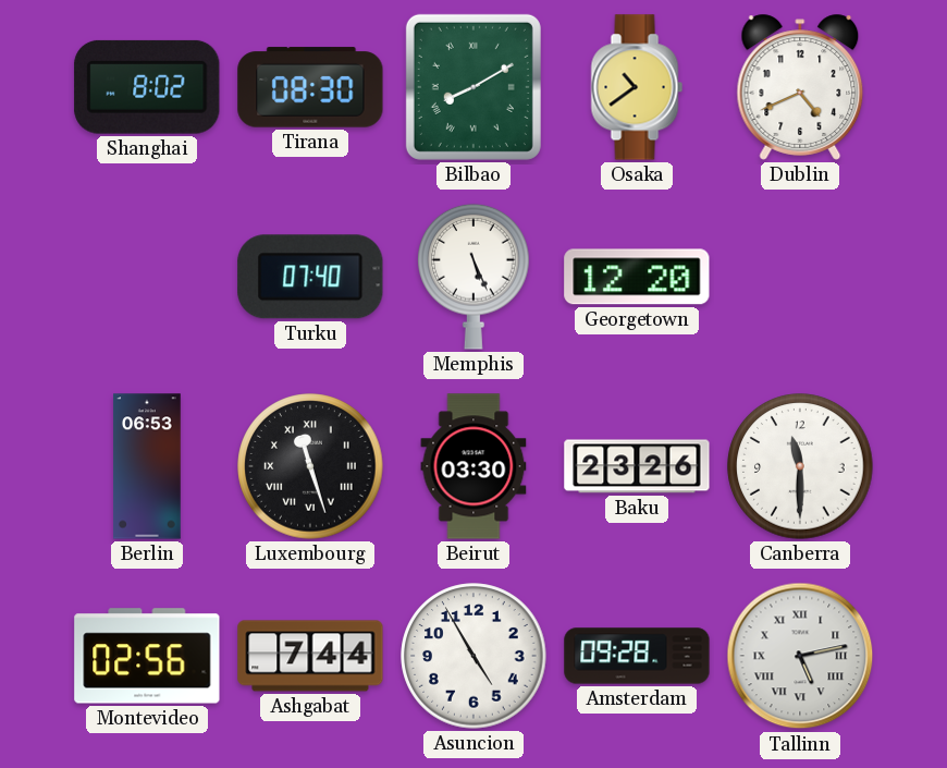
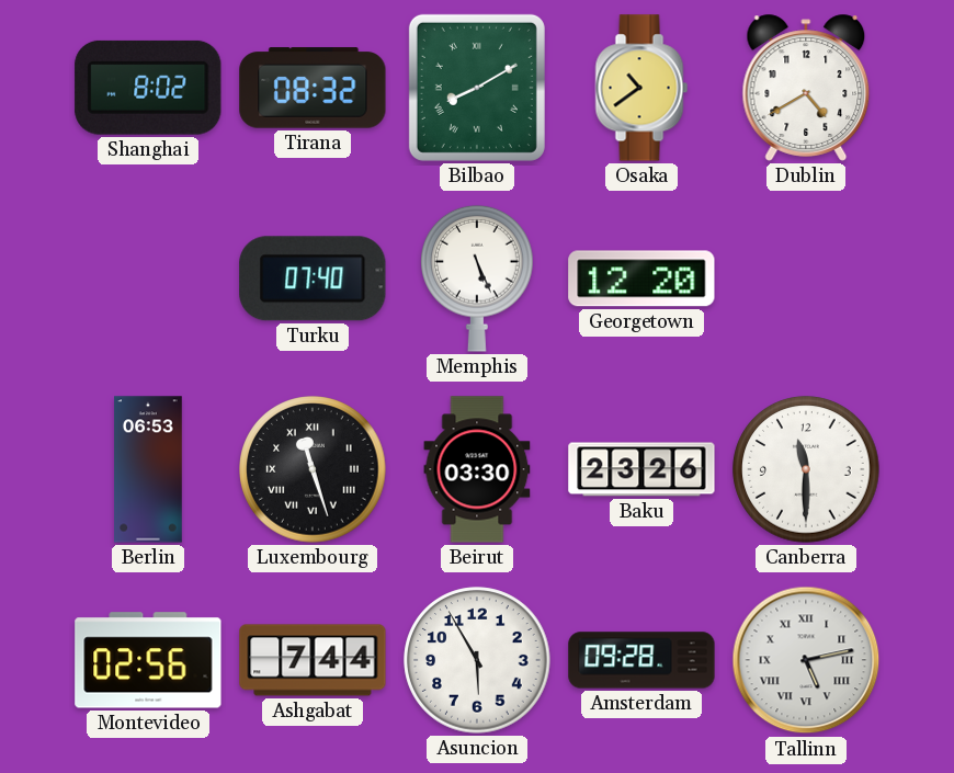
Tirana: 08:30 -> 08:32 (313, 88)
Dublin: 4:41 -> 4:40 (806, 88)
Asuncion: 4:55 -> 5:55 (477, 660)
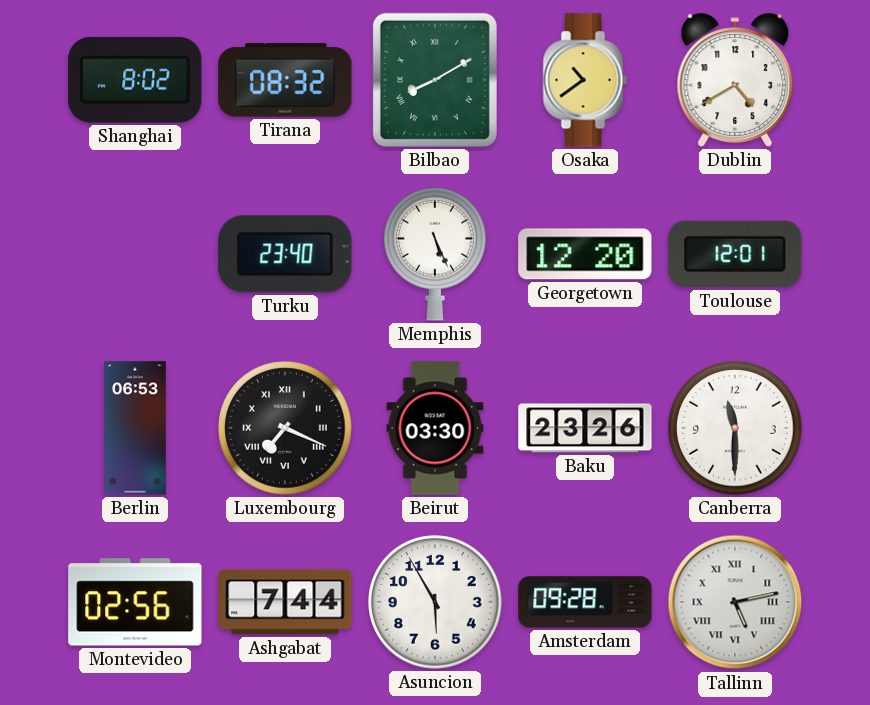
Turku: 07:40 -> 23:40 (285, 254)
Toulouse: none -> 12:01 (735, 254)
Luxembourg: 11:27 -> 7:19 (285, 428)
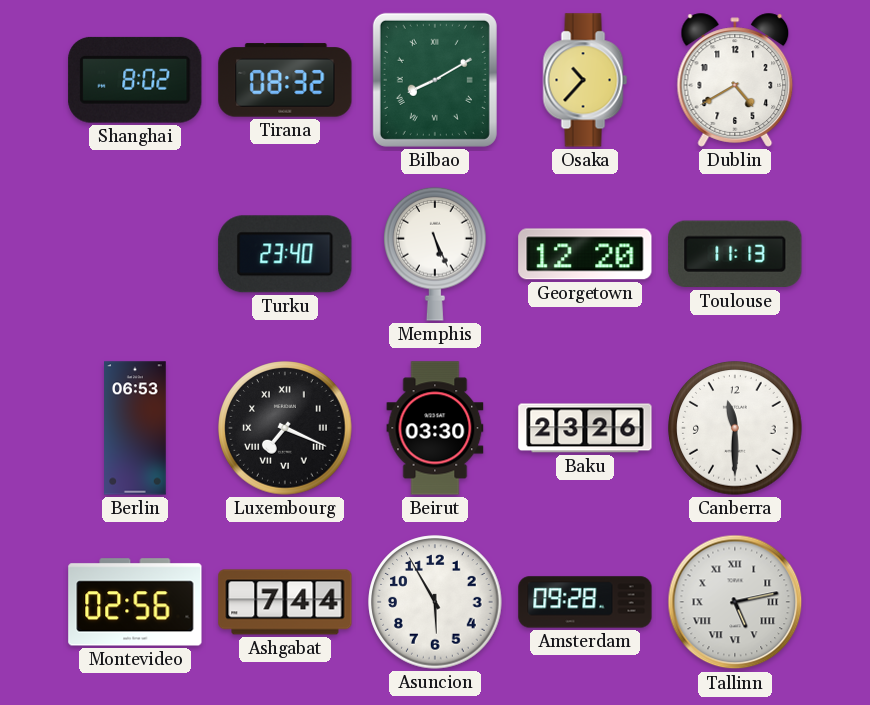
Osaka: 10:39 -> 10:37 (585, 80)
Toulouse: 12:01 -> 11:13 (735, 254)
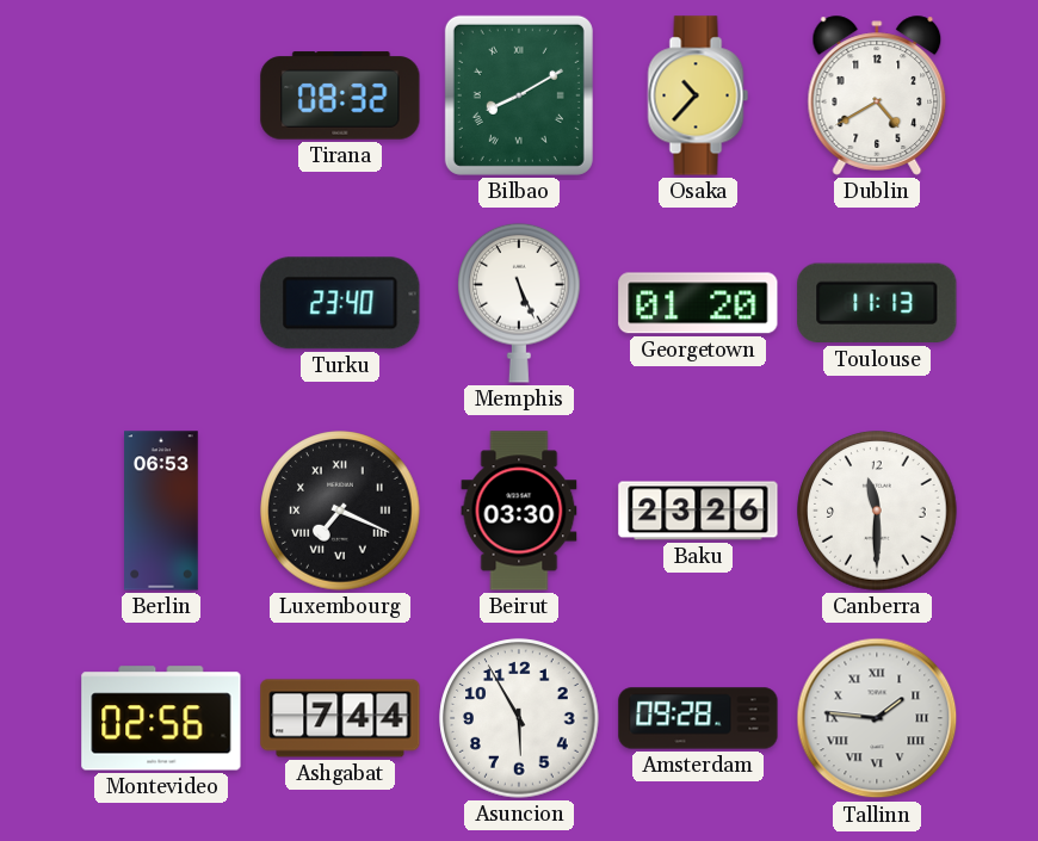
Shanghai: 8:02 -> none (135, 80)
Georgetown: 12:20 -> 01:20 (698, 303)
Tallinn: 5:13 -> 1:46 (877, 718)
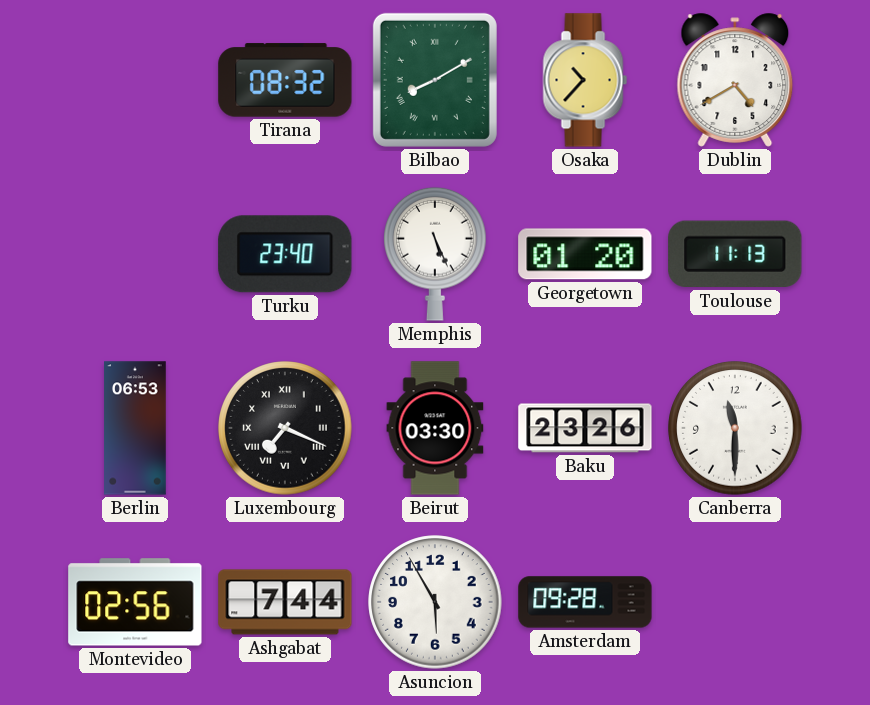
Tallinn: 1:46 -> none (877, 718)
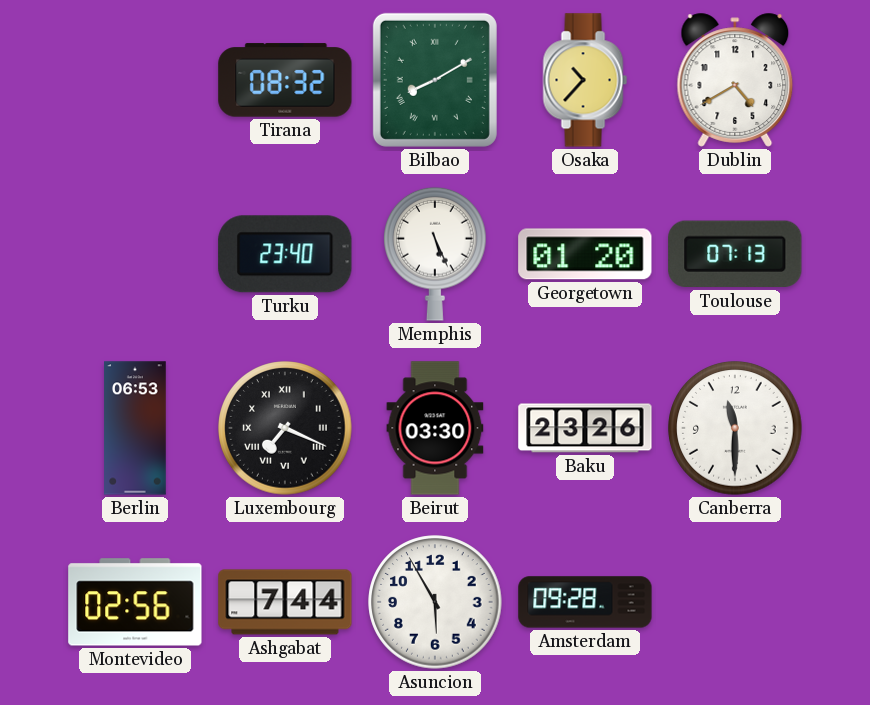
Toulouse: 11:13 -> 07:13 (735, 254)
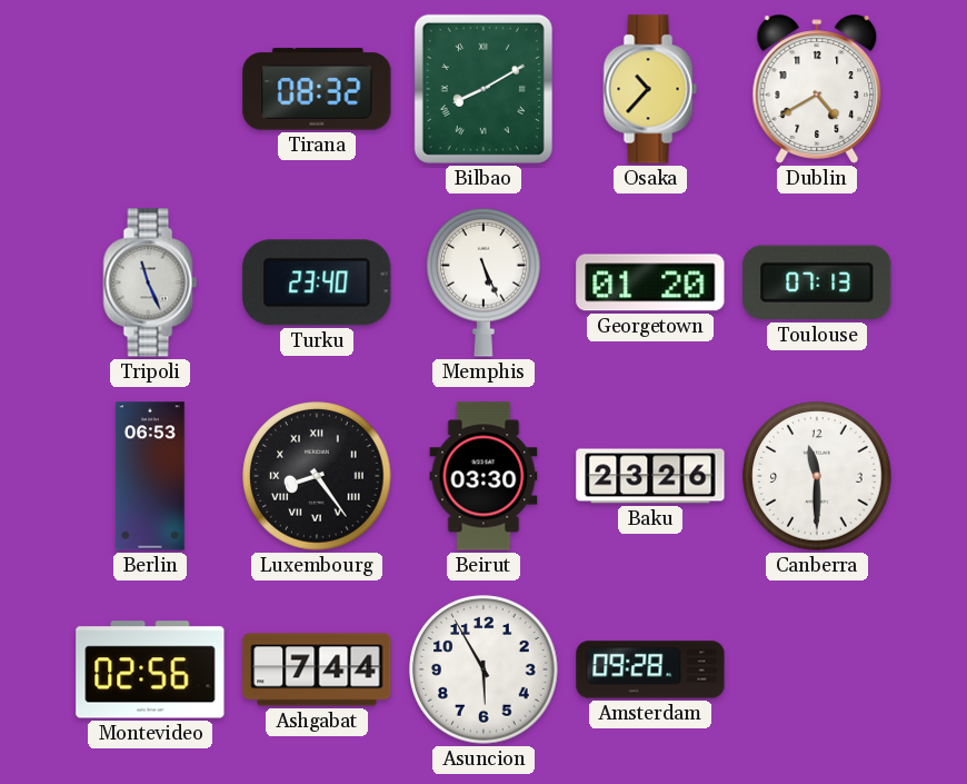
Tripoli: none -> 11:26 (150, 282)
Luxembourg: 7:19 -> 8:24 (317, 476)
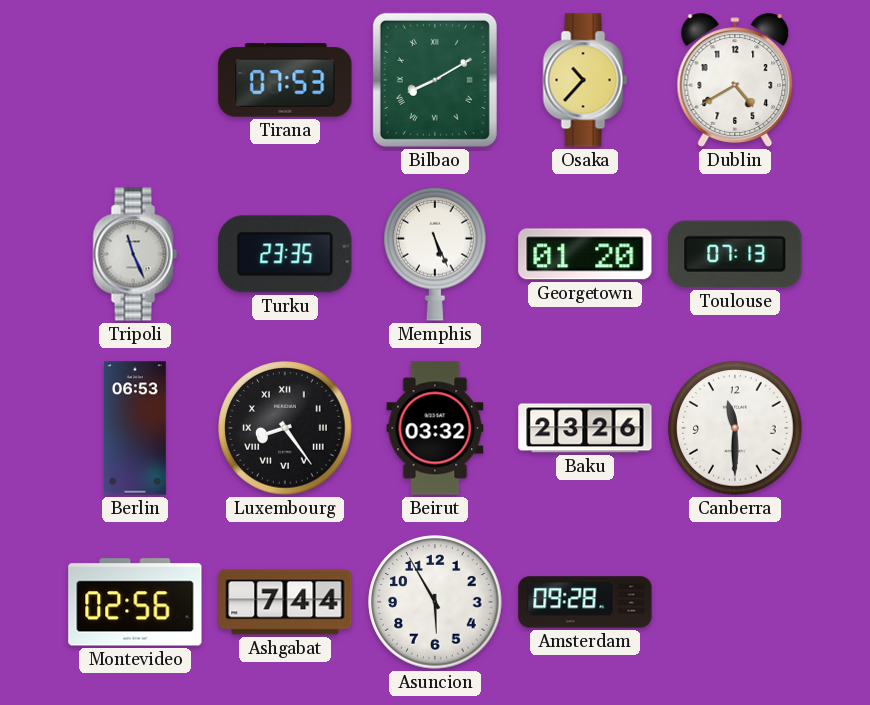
Tirana: 08:32 -> 07:53 (285, 80)
Turku: 23:40 -> 23:35 (285, 254)
Beirut: 03:30 -> 03:32 (435, 428)
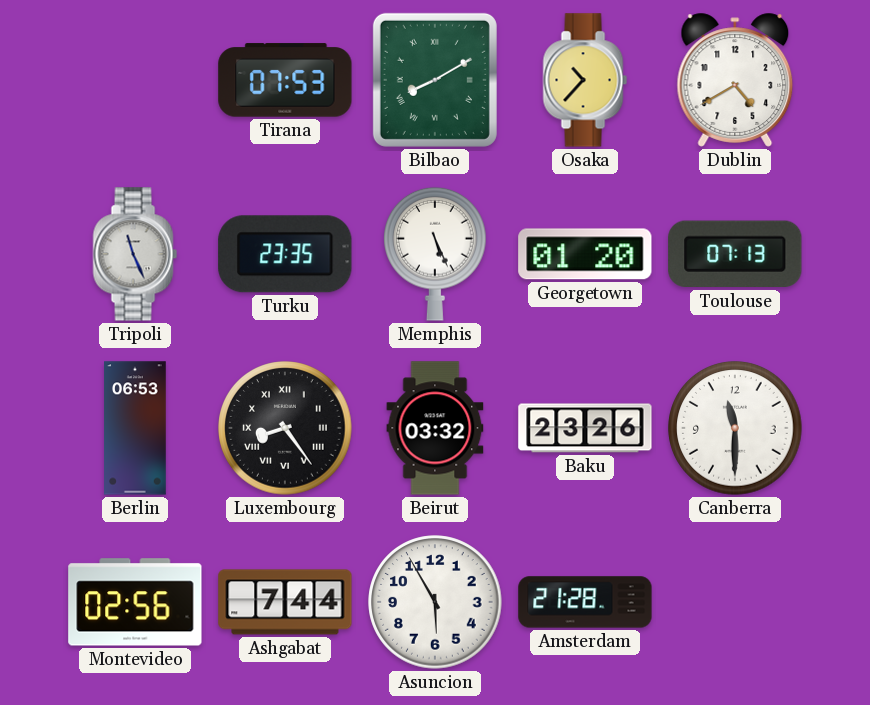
Amsterdam: 09:28 -> 21:28 (585, 602)
